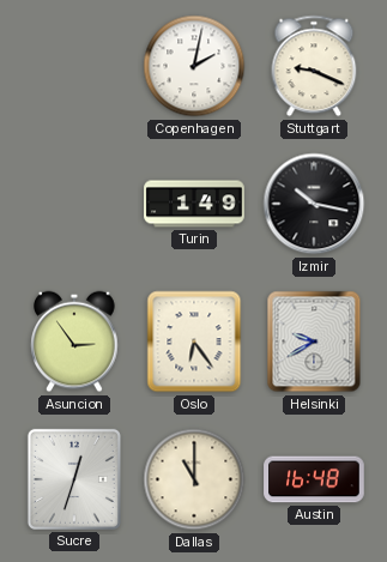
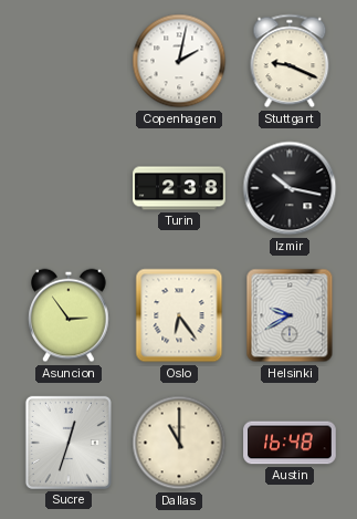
Turin: 1:49 -> 2:38 (179, 188)
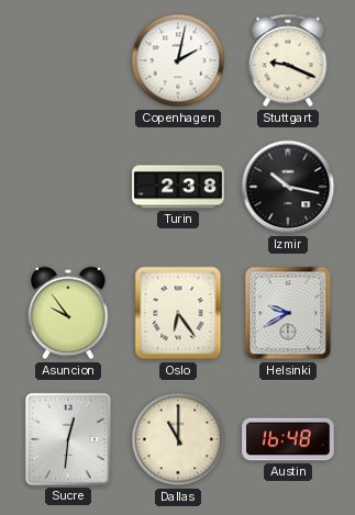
Asuncion: 2:54 -> 9:54 (68, 313)
Sucre: 12:33 -> 12:31 (68, 439)
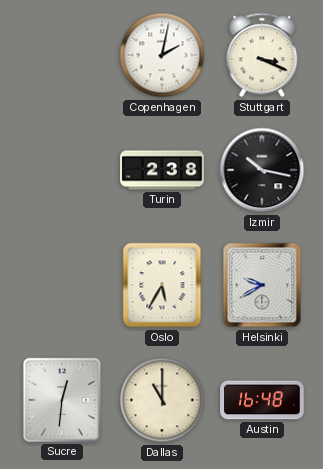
Stuttgart: 9:19 -> 3:19 (262, 55)
Asuncion: 9:54 -> none (68, 313)
Oslo: 6:24 -> 5:35 (162, 285)
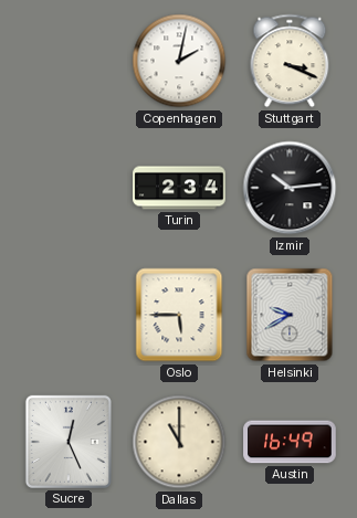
Turin: 2:38 -> 2:34 (179, 188)
Izmir: 10:17 -> 10:14 (290, 188)
Oslo: 5:35 -> 5:45 (179, 315)
Sucre: 12:31 -> 12:26 (69, 442)
Austin: 16:48 -> 16:49 (290, 442)
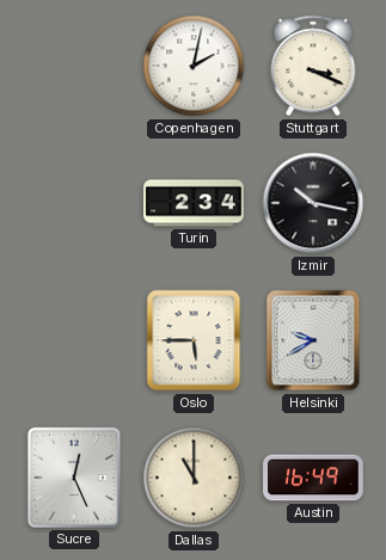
Izmir: 10:14 -> 10:17 (313, 203)
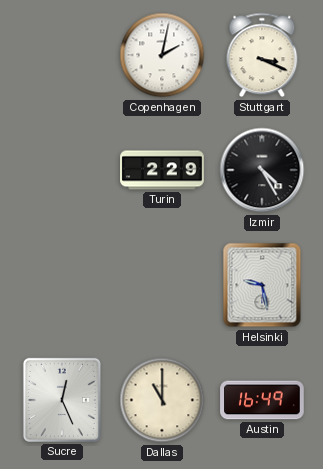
Turin: 2:34 -> 2:29 (162, 170)
Izmir: 10:17 -> 4:25 (262, 170)
Oslo: 5:45 -> none (194, 340)
Helsinki: 9:40 -> 9:28 (262, 285)
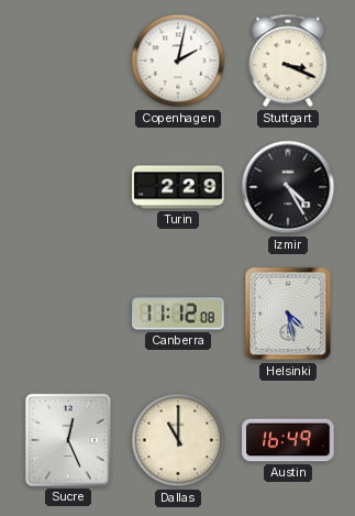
Canberra: none -> 11:12 (178, 314)
Helsinki: 9:28 -> 4:28 (288, 314)
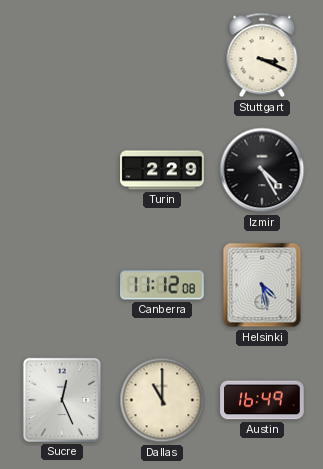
Copenhagen: 2:02 -> none (178, 61)
